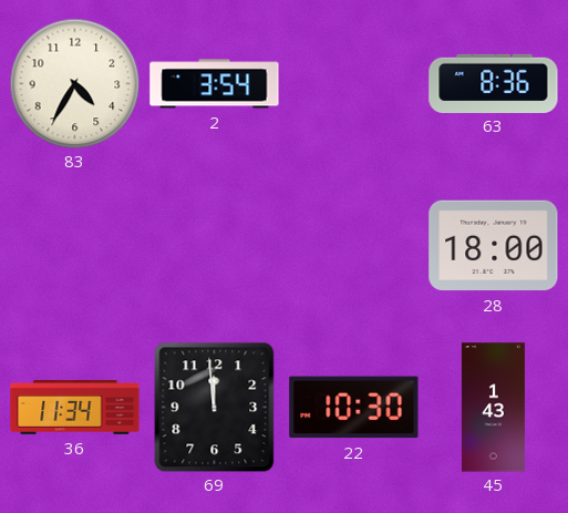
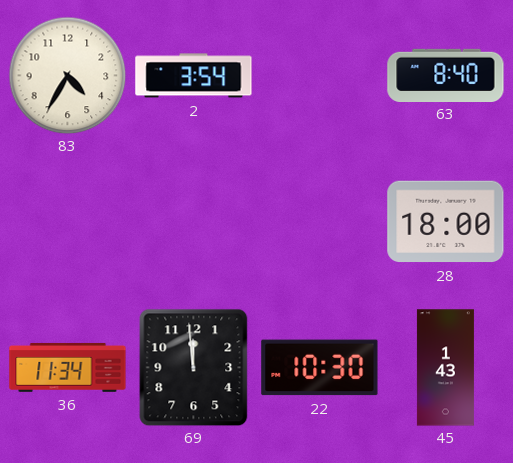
63: 8:36 -> 8:40 (446, 75)
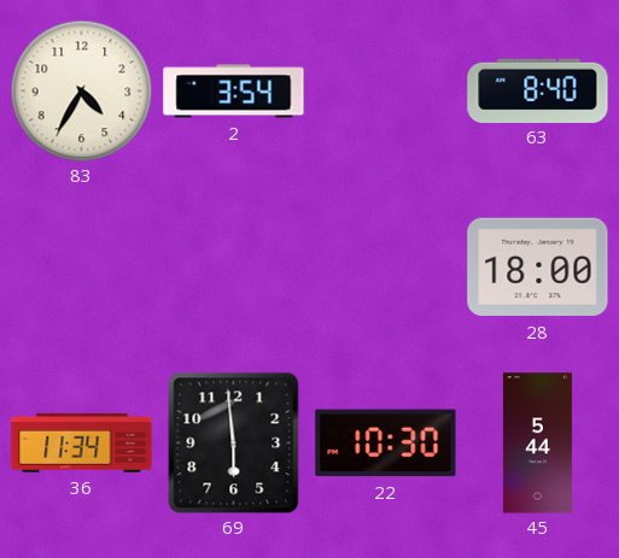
69: 11:59 -> 5:59 (234, 442)
45: 1:43 -> 5:44 (537, 444)
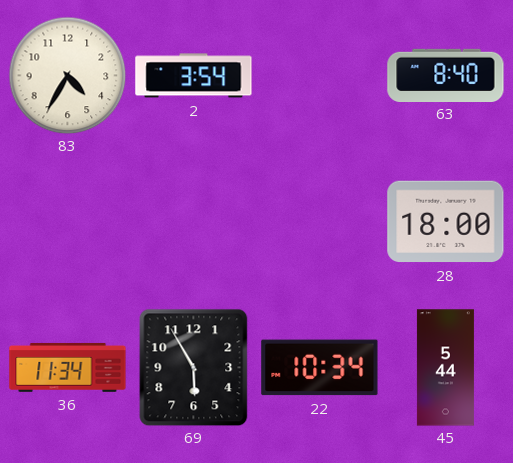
69: 5:59 -> 5:55 (194, 367)
22: 10:30 -> 10:34 (320, 368)
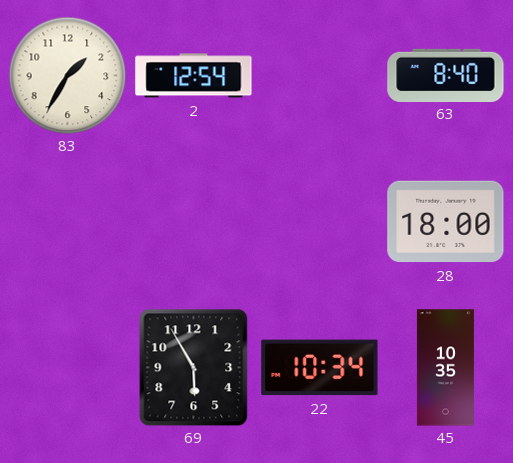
83: 4:35 -> 1:35 (67, 75)
2: 3:54 -> 12:54 (194, 76)
36: 11:34 -> none (68, 367)
45: 5:44 -> 10:35 (445, 368)
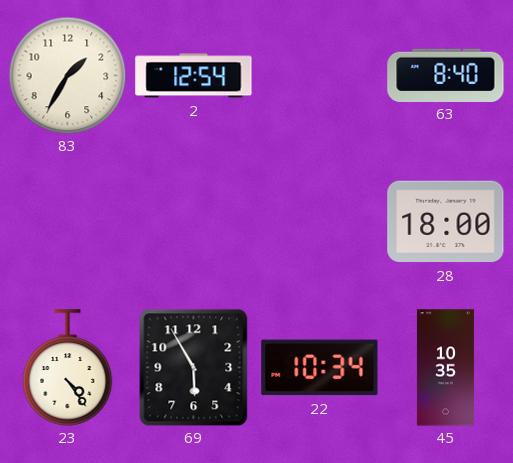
23: none -> 4:24 (68, 368)
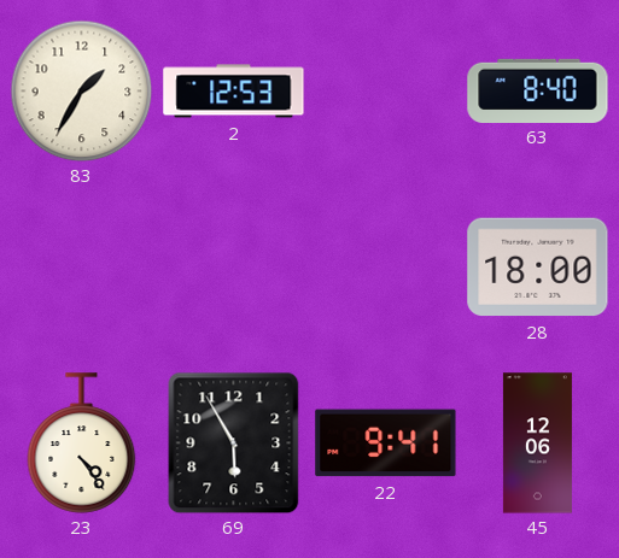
2: 12:54 -> 12:53 (234, 92)
22: 10:34 -> 9:41 (386, 444)
45: 10:35 -> 12:06 (537, 444)
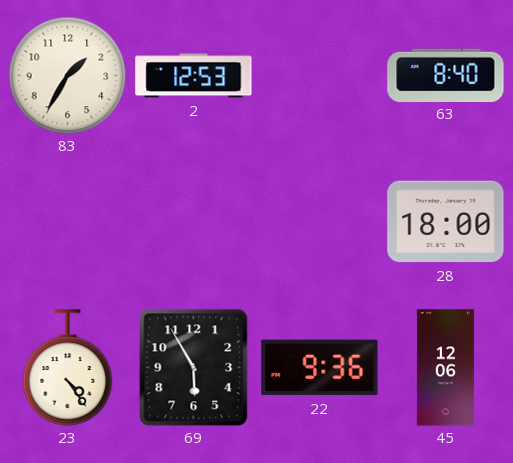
22: 9:41 -> 9:36 (320, 368)
